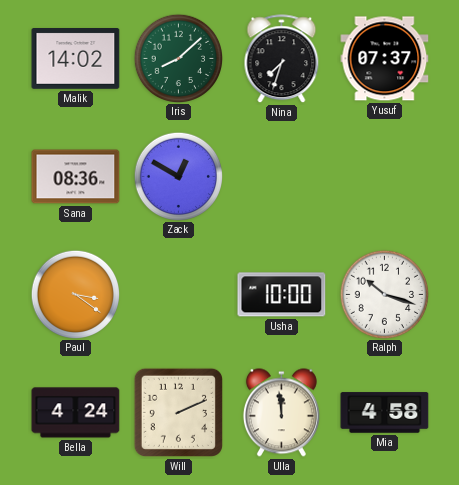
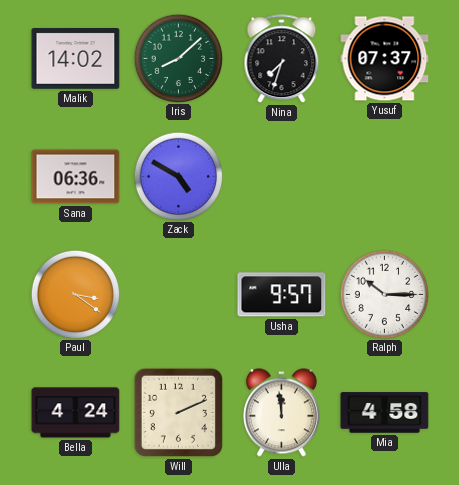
Sana: 08:36 -> 06:36 (76, 177)
Zack: 12:50 -> 4:50 (178, 176)
Usha: 10:00 -> 9:57 (282, 295)
Ralph: 10:18 -> 10:15 (384, 294)
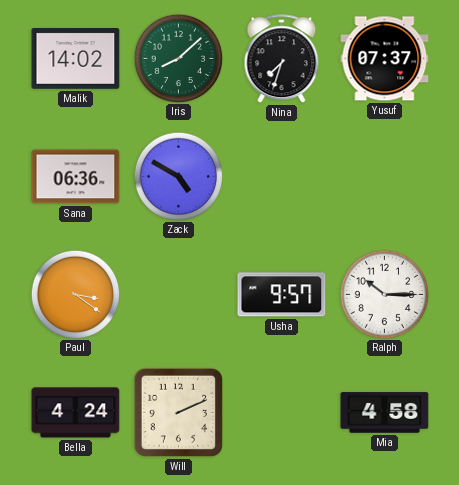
Ulla: 11:59 -> none (281, 413)
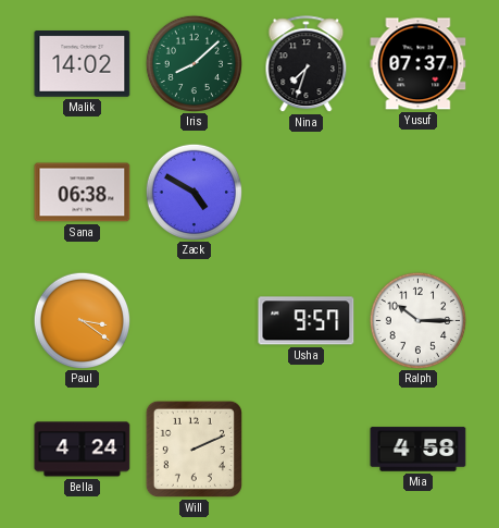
Sana: 06:36 -> 06:38 (83, 193)
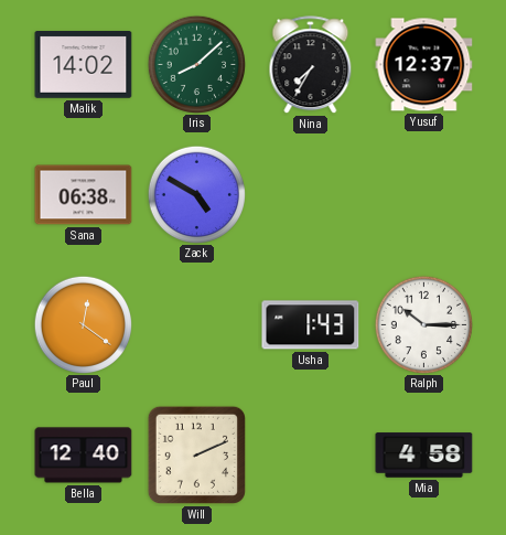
Nina: 7:33 -> 7:35 (311, 65)
Yusuf: 07:37 -> 12:37 (424, 65)
Paul: 3:21 -> 12:21 (83, 324)
Usha: 9:57 -> 1:43 (311, 325)
Bella: 4:24 -> 12:40 (84, 456)
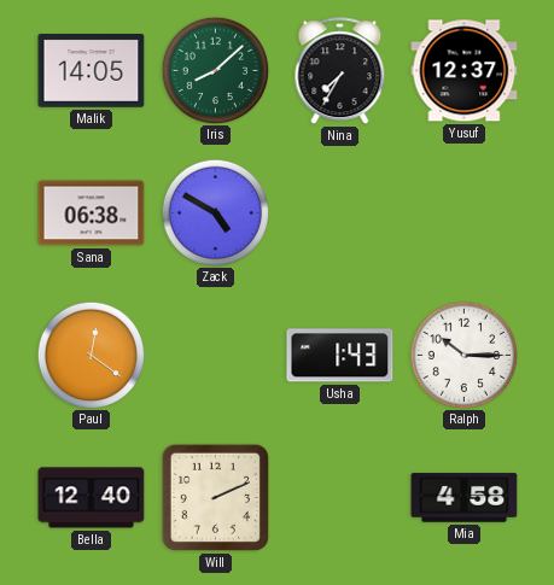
Malik: 14:02 -> 14:05 (92, 71)
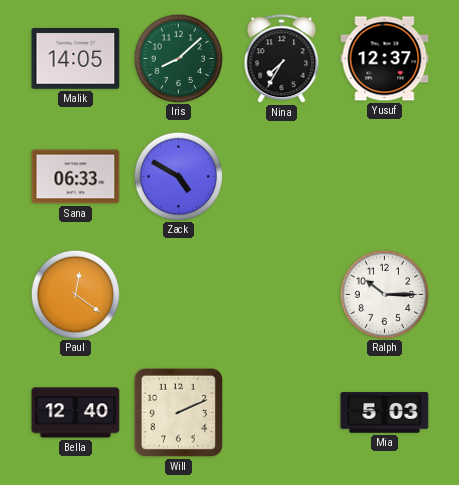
Sana: 06:38 -> 06:33 (76, 177)
Usha: 1:43 -> none (340, 356)
Mia: 4:58 -> 5:03 (385, 413)
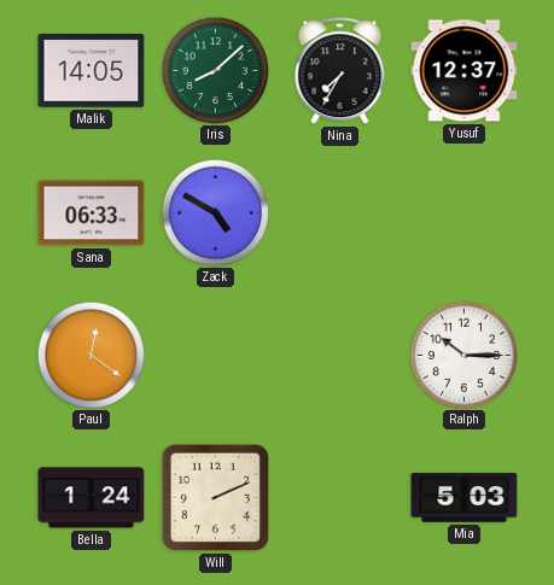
Bella: 12:40 -> 1:24 (92, 498)
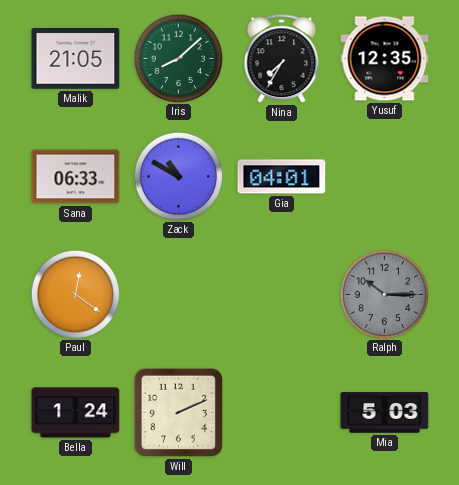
Malik: 14:05 -> 21:05 (76, 59)
Yusuf: 12:37 -> 12:35 (385, 59)
Zack: 4:50 -> 10:50 (178, 176)
Gia: none -> 04:01 (282, 177)
Ralph dial: white -> grey (384, 294)
